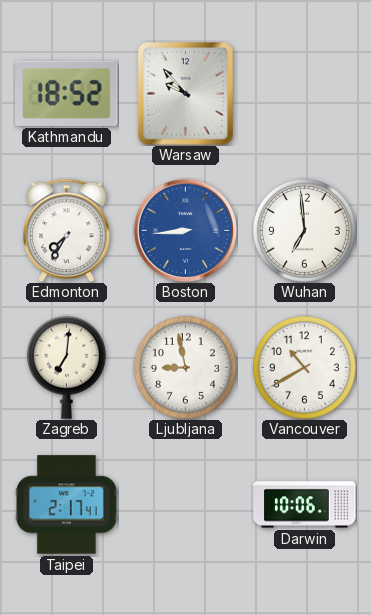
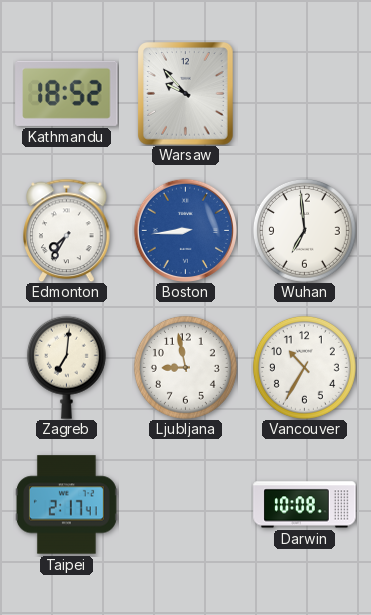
Vancouver: 10:40 -> 10:35 (304, 367)
Darwin: 10:06 -> 10:08 (305, 505)
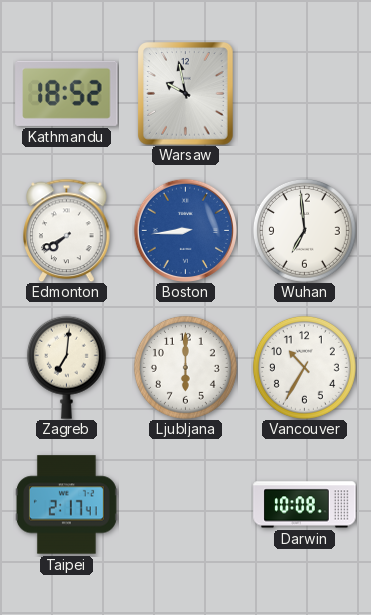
Warsaw: 9:53 -> 9:58 (186, 94)
Edmonton: 7:35 -> 7:40 (67, 230)
Ljubljana: 8:58 -> 6:00 (185, 367)
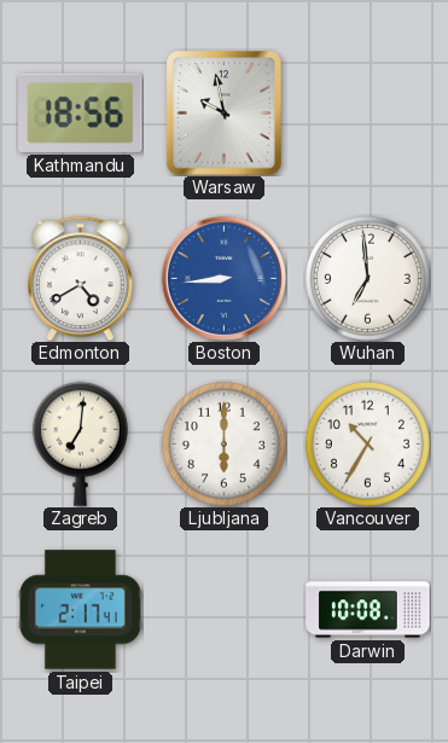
Kathmandu: 18:52 -> 18:56 (81, 112)
Edmonton: 7:40 -> 4:40 (81, 278)
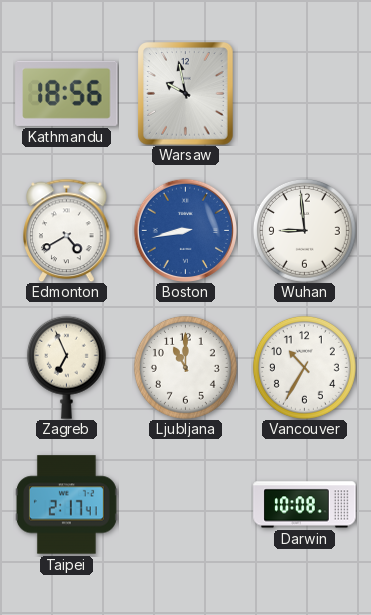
Boston: 8:44 -> 8:43 (185, 230)
Wuhan: 6:59 -> 8:59 (304, 230)
Zagreb: 7:01 -> 6:56 (66, 367)
Ljubljana: 6:00 -> 11:00 (185, 367)
